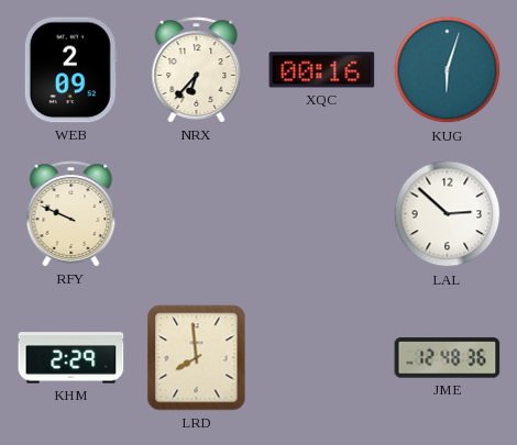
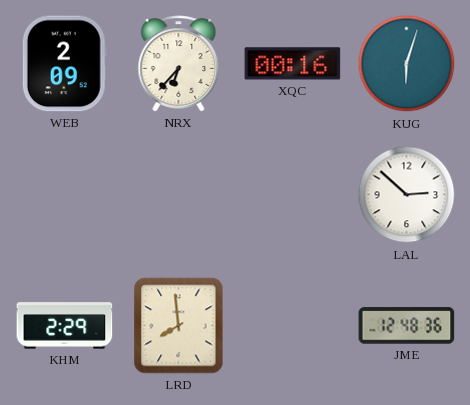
RFY: 9:49 -> none (71, 214)
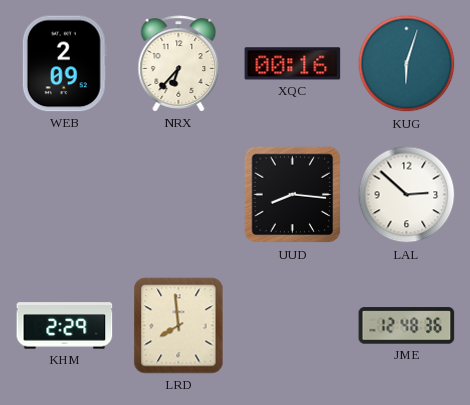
UUD: none -> 8:16 (293, 195)
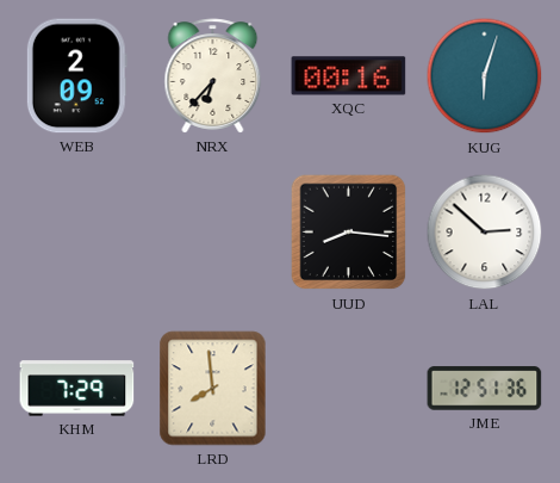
KHM: 2:29 -> 7:29 (77, 389)
JME: 12:48 -> 12:51 (485, 389)
